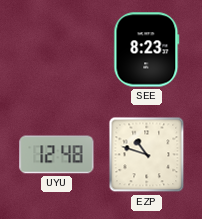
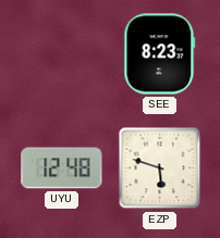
EZP: 10:48 -> 5:48 (160, 168)
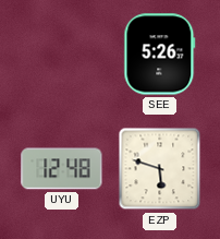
SEE: 8:23 -> 5:26 (160, 55)
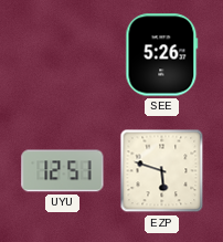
UYU: 12:48 -> 12:51 (63, 171)
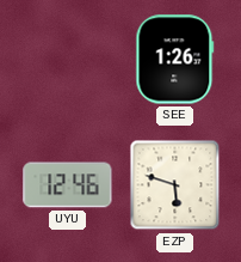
SEE: 5:26 -> 1:26 (175, 60)
UYU: 12:51 -> 12:46 (68, 185)
